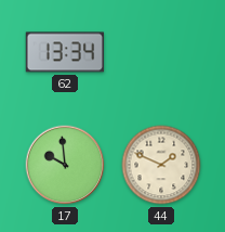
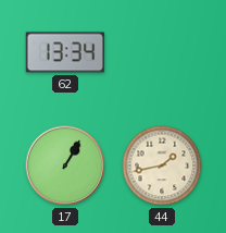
17: 9:59 -> 1:05 (65, 165)
44: 1:49 -> 1:43 (162, 165)
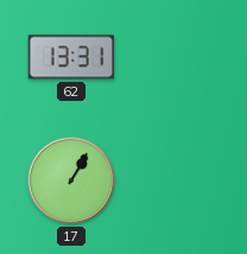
62: 13:34 -> 13:31 (71, 57)
44: 1:43 -> none (162, 165)
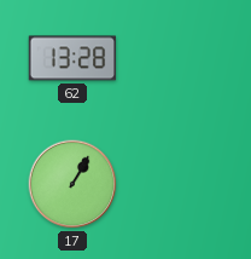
62: 13:31 -> 13:28 (72, 58)
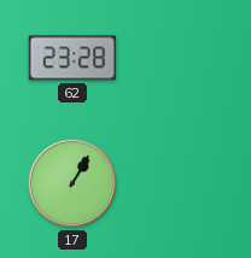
62: 13:28 -> 23:28 (72, 58)
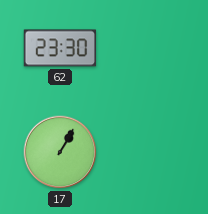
62: 23:28 -> 23:30 (60, 48)
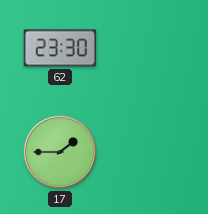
17: 1:05 -> 1:45 (60, 152)
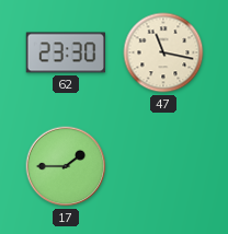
47: none -> 11:17 (163, 52)
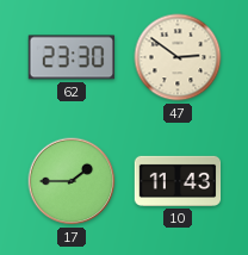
47: 11:17 -> 2:51 (178, 57)
10: none -> 11:43 (178, 181)
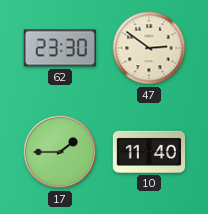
10: 11:43 -> 11:40 (149, 152)
